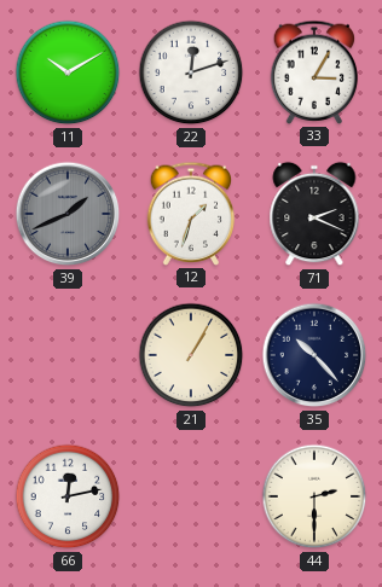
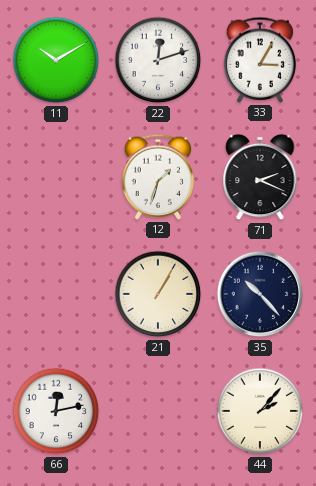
39: 1:41 -> none (68, 214)
44: 2:30 -> 2:07 (260, 411)
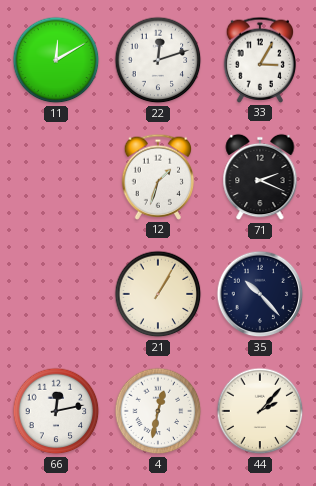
11: 10:10 -> 12:10 (56, 60)
4: none -> 12:32 (158, 411)
